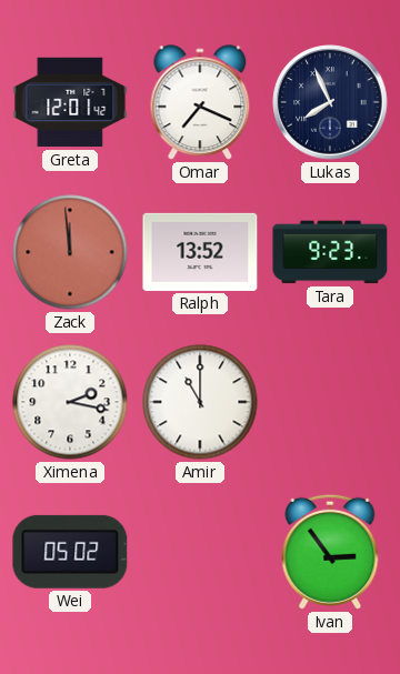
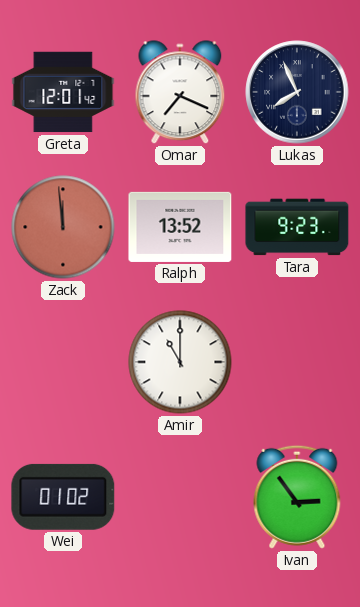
Ximena: 2:17 -> none (70, 402)
Wei: 05:02 -> 01:02 (63, 497)
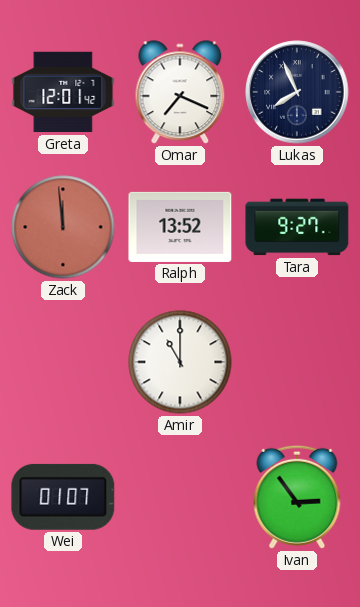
Tara: 9:23 -> 9:27 (297, 227)
Wei: 01:02 -> 01:07 (63, 497)
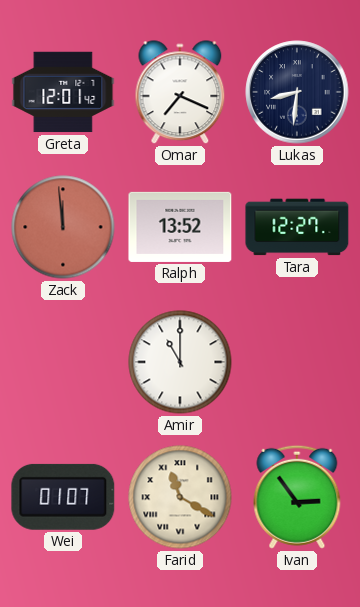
Lukas: 7:56 -> 8:31 (297, 92)
Tara: 9:27 -> 12:27 (297, 227)
Farid: none -> 11:20 (180, 497)
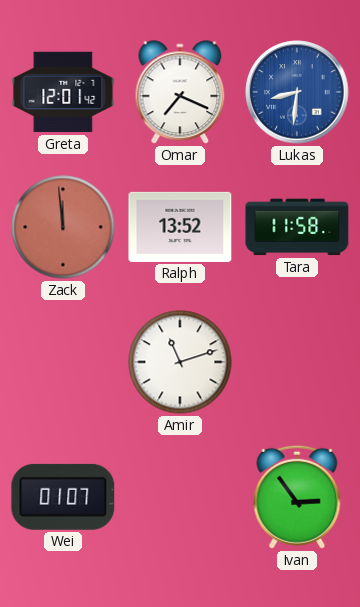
Lukas dial: navy -> blue (297, 92)
Tara: 12:27 -> 11:58 (297, 227)
Amir: 11:00 -> 11:12 (180, 362)
Farid: 11:20 -> none (180, 497)
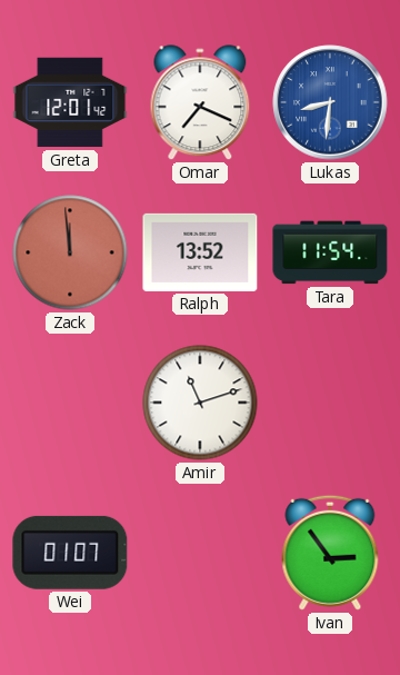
Tara: 11:58 -> 11:54 (330, 252)
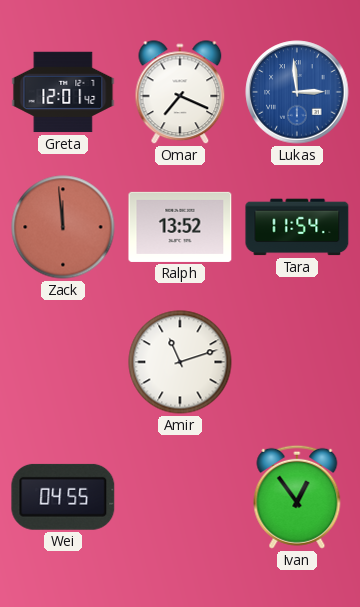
Lukas: 8:31 -> 2:59 (297, 92)
Wei: 01:07 -> 04:55 (63, 497)
Ivan: 2:54 -> 12:54 (297, 497)
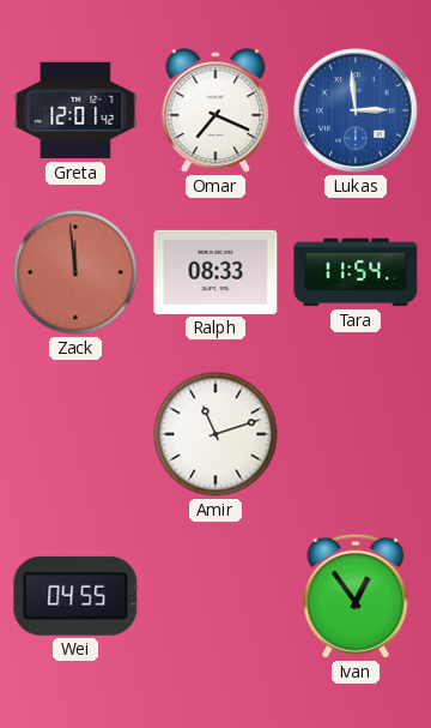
Ralph: 13:52 -> 08:33 (215, 272)
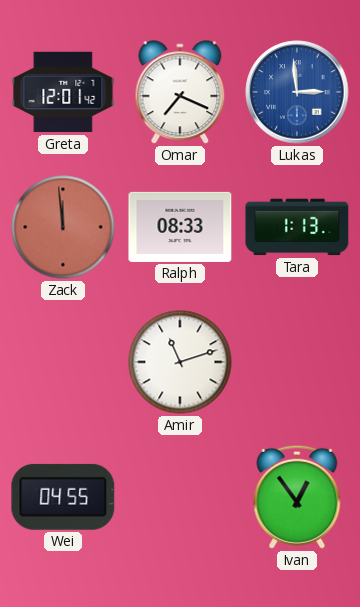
Tara: 11:54 -> 1:13 (297, 227)
